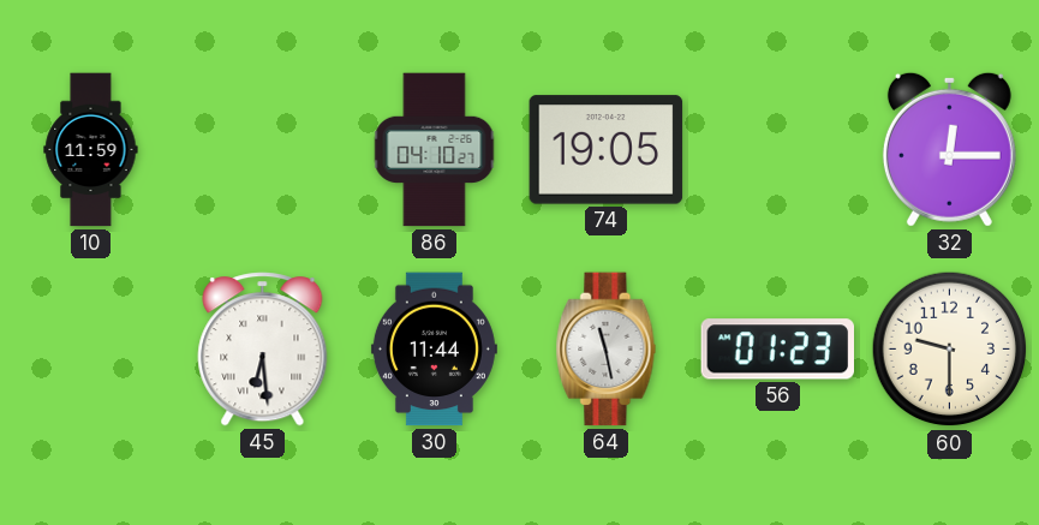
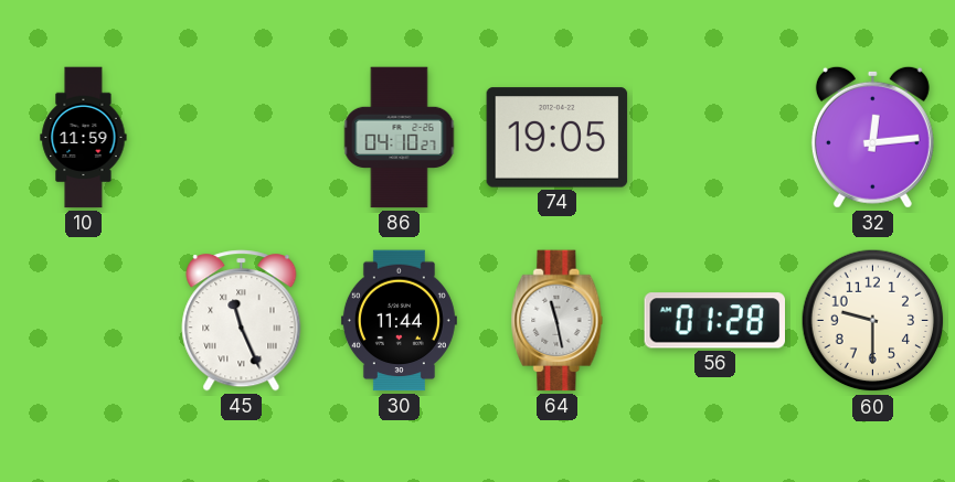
32: 12:15 -> 12:14 (872, 137)
45: 6:29 -> 11:26 (242, 321)
56: 01:23 -> 01:28 (715, 321)
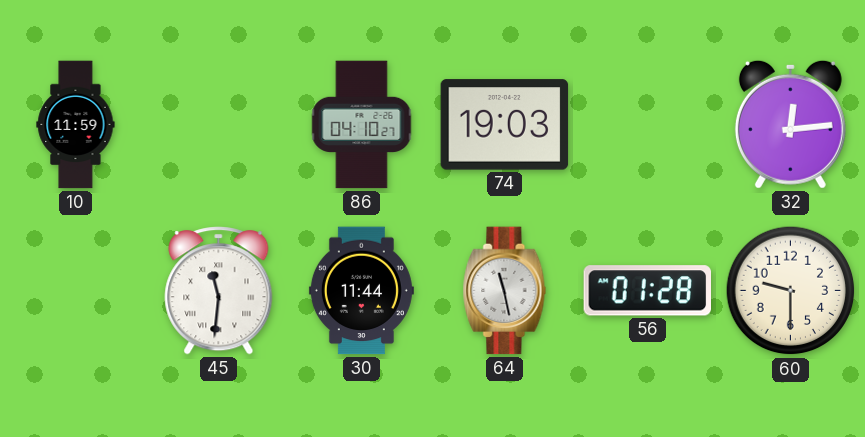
74: 19:05 -> 19:03 (505, 125)
45: 11:26 -> 11:31 (219, 291)
